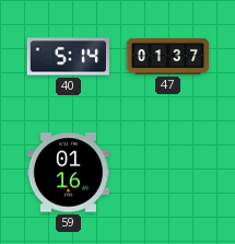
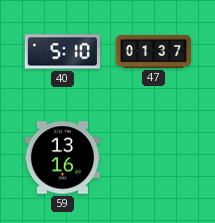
40: 5:14 -> 5:10 (63, 52)
59: 01:16 -> 13:16 (62, 158)
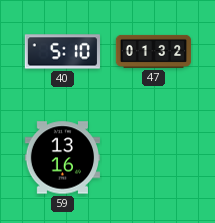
47: 01:37 -> 01:32 (154, 51)
